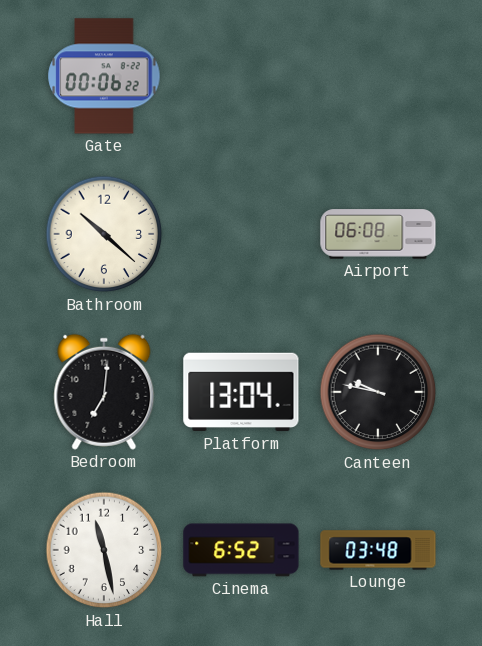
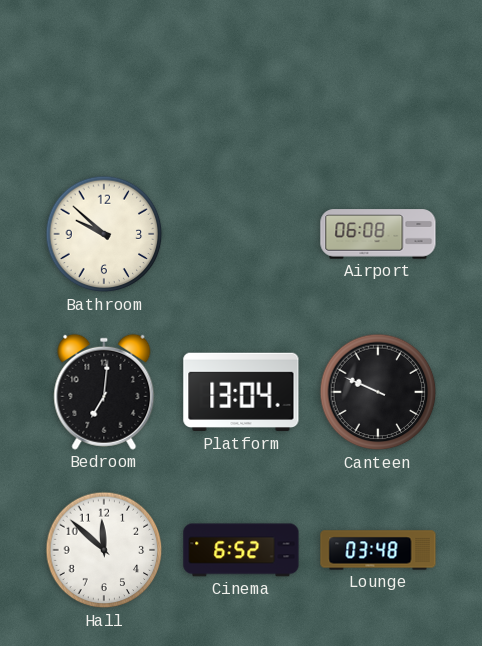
Gate: 00:06 -> none (104, 76)
Bathroom: 10:22 -> 9:52 (104, 234)
Canteen: 9:47 -> 9:49 (378, 392)
Hall: 11:28 -> 11:52 (104, 550)
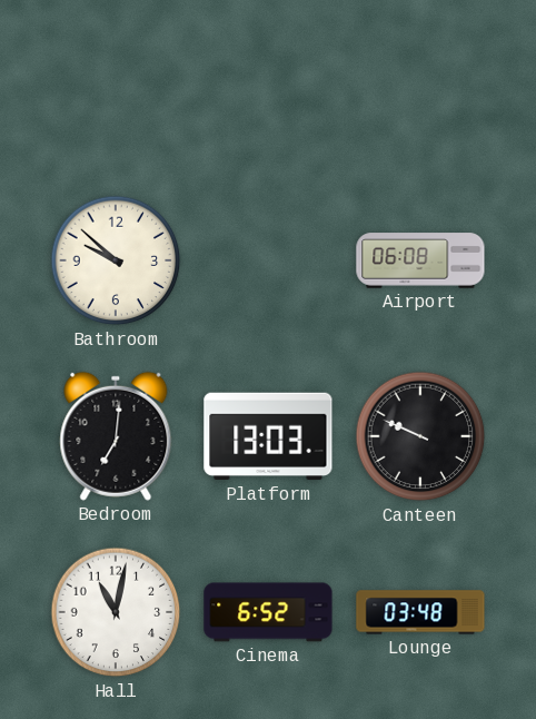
Platform: 13:04 -> 13:03 (268, 436)
Hall: 11:52 -> 11:02 (116, 612)
